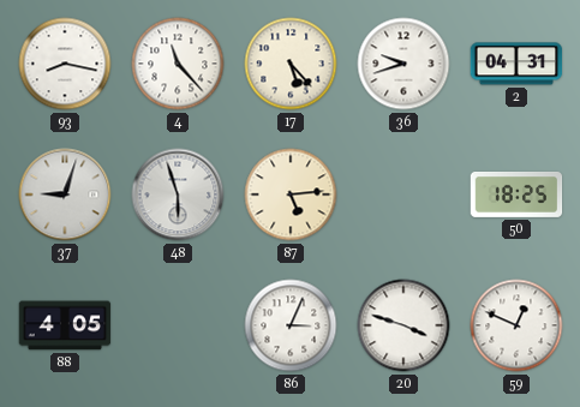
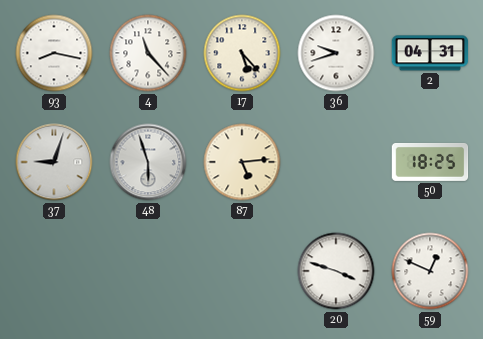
88: 4:05 -> none (65, 325)
86: 3:04 -> none (291, 325)
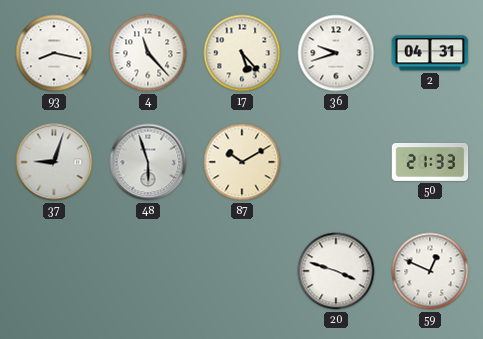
87: 5:14 -> 10:10 (242, 162)
50: 18:25 -> 21:33 (430, 162)
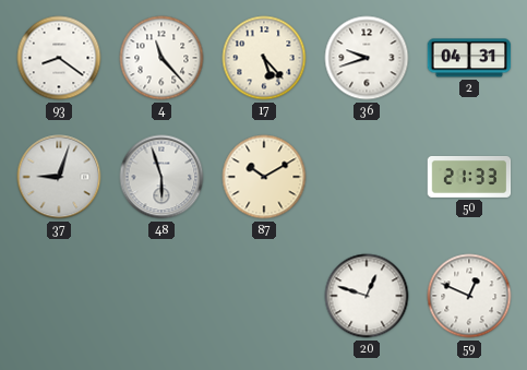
93: 8:17 -> 8:21 (59, 58)
20: 3:48 -> 12:48 (367, 296)
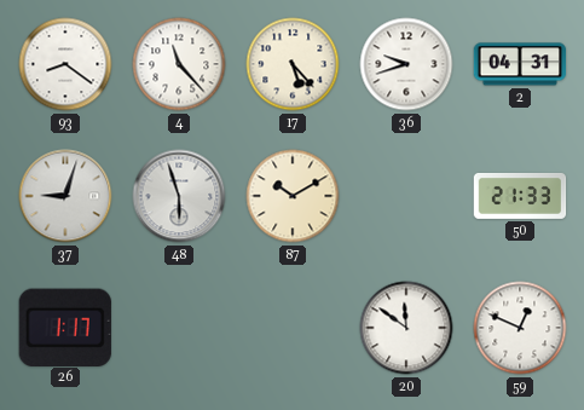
26: none -> 1:17 (65, 327)
20: 12:48 -> 11:51 (406, 328)
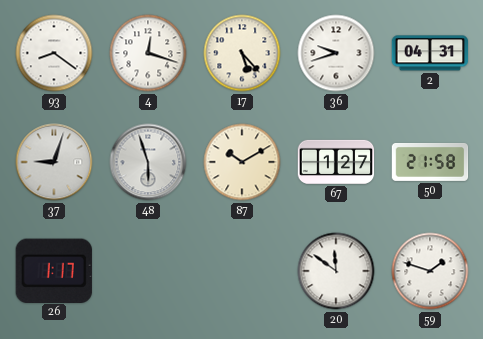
4: 11:23 -> 12:18 (148, 53)
67: none -> 1:27 (336, 162)
50: 21:33 -> 21:58 (430, 162)
59: 12:49 -> 1:48 (430, 271)
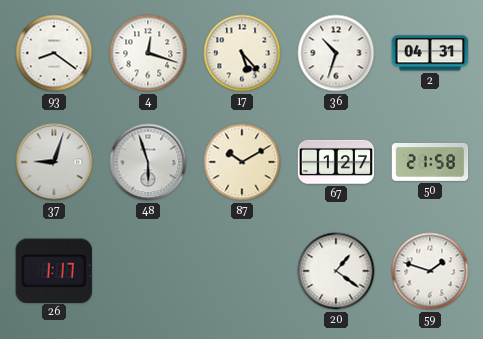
36: 9:42 -> 10:33 (336, 53)
20: 11:51 -> 1:21 (336, 271)
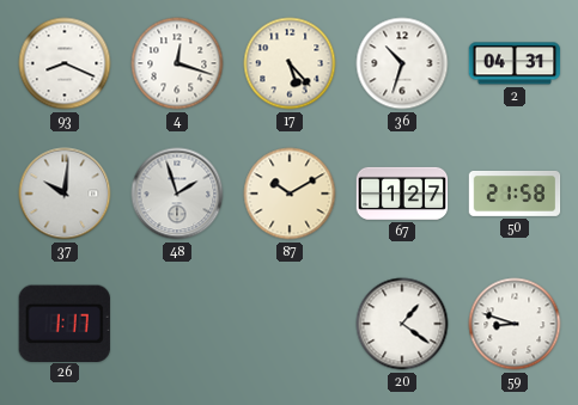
93: 8:21 -> 8:19 (65, 63)
37: 9:03 -> 10:01 (65, 194)
48: 5:57 -> 1:57 (177, 194)
59: 1:48 -> 8:48 (515, 324)
